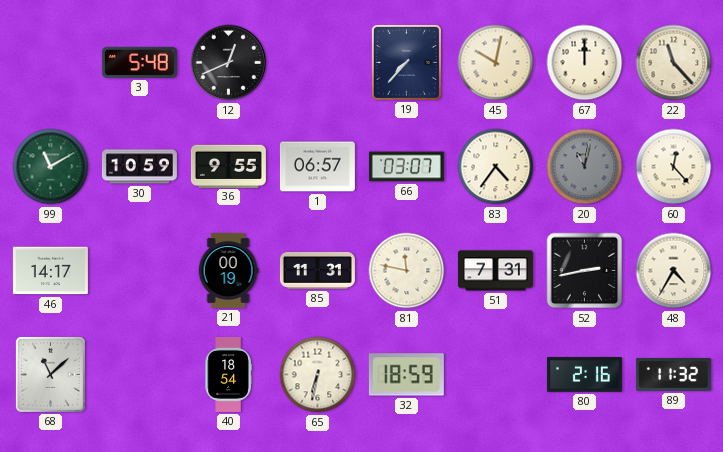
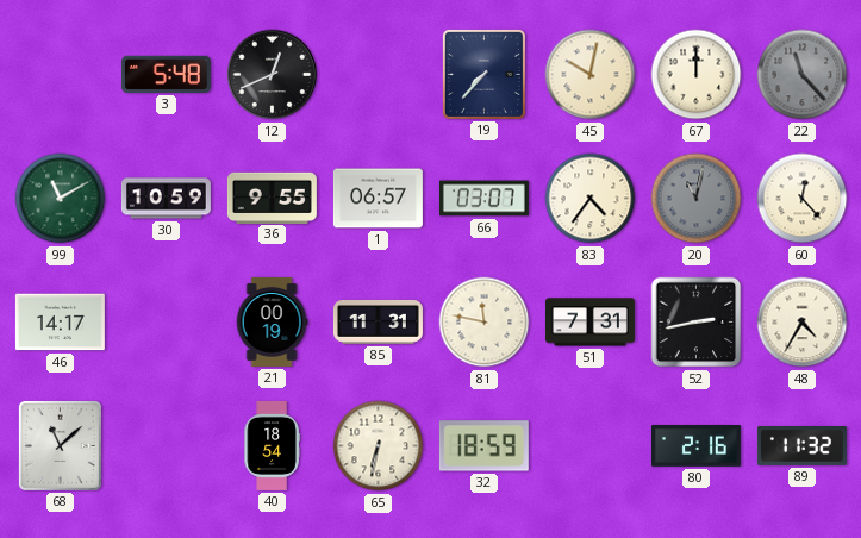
22 dial: cream -> grey (803, 75)
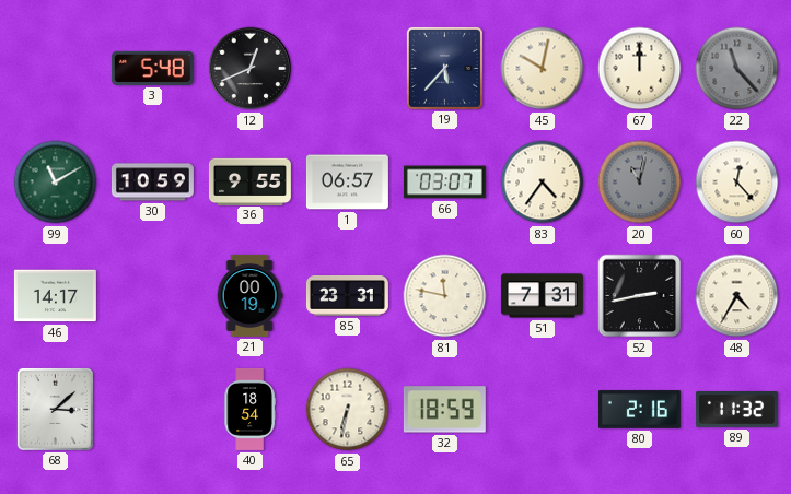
19: 7:37 -> 5:37 (444, 68)
85: 11:31 -> 23:31 (347, 295)
68: 11:08 -> 3:08 (55, 409)
